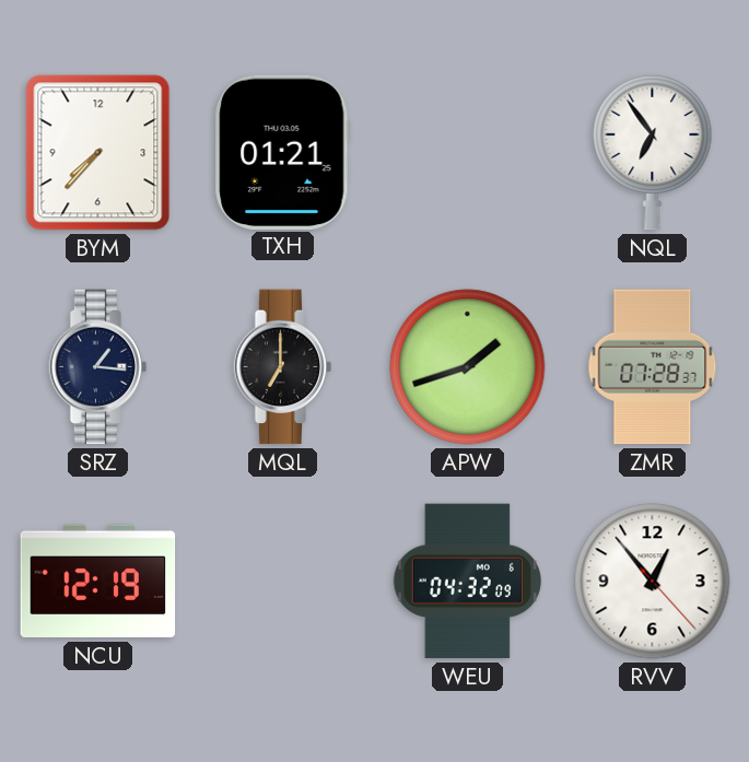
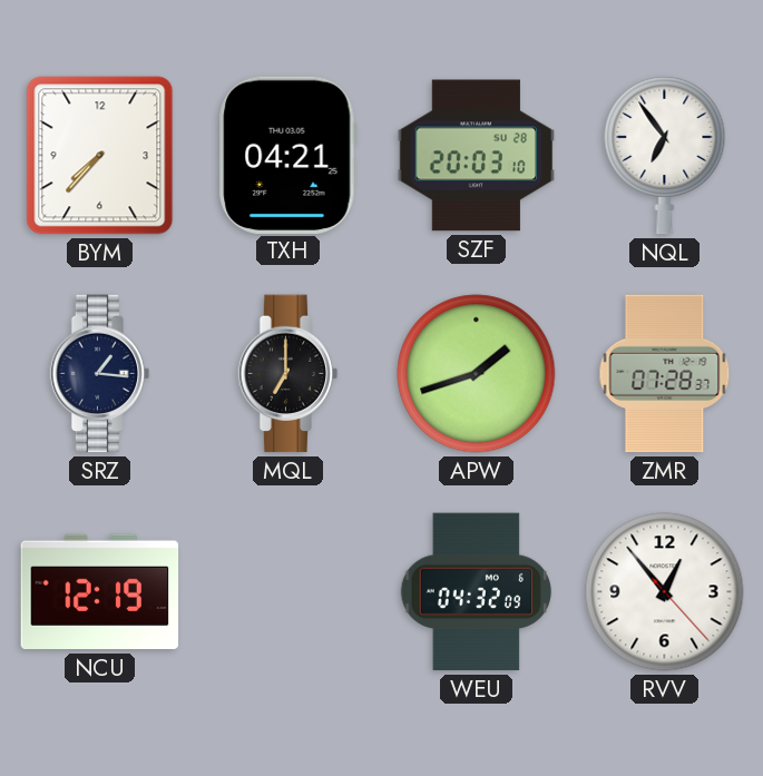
TXH: 01:21 -> 04:21 (287, 155)
SZF: none -> 20:03 (477, 156)
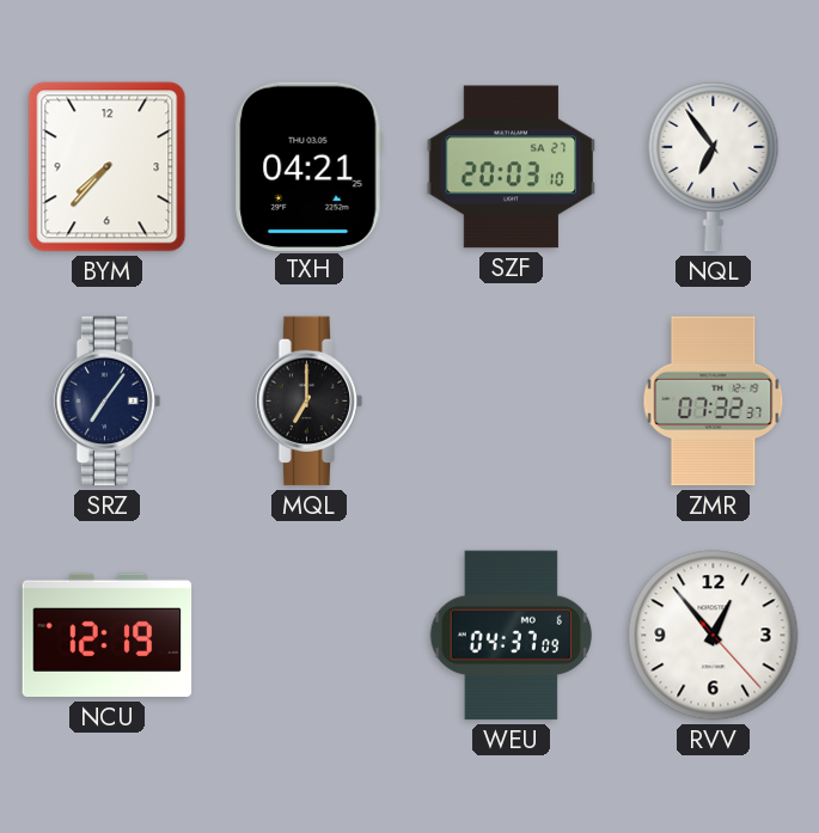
SZF date: SU 28 -> SA 27 (512, 167)
SRZ: 1:16 -> 7:06 (108, 402)
APW: 1:42 -> none (477, 374)
ZMR: 07:28 -> 07:32 (714, 402)
WEU: 04:32 -> 04:37 (511, 636)
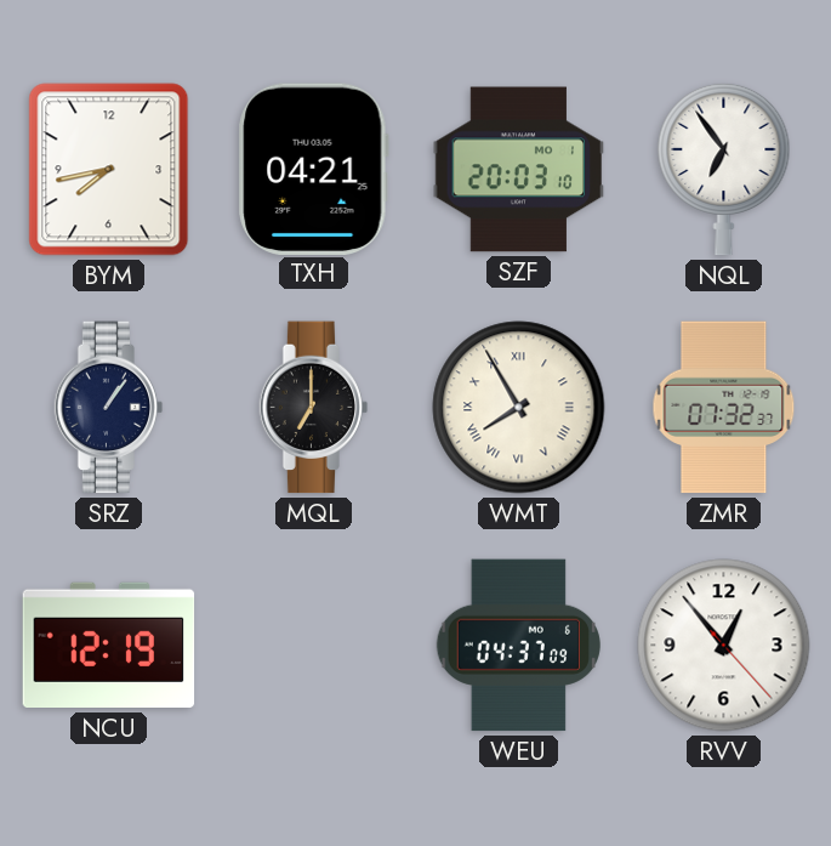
BYM: 7:37 -> 7:43 (109, 170)
SZF date: SA 27 -> MO 1 (519, 170)
SRZ: 7:06 -> 1:06 (109, 408)
WMT: none -> 7:55 (519, 408)
